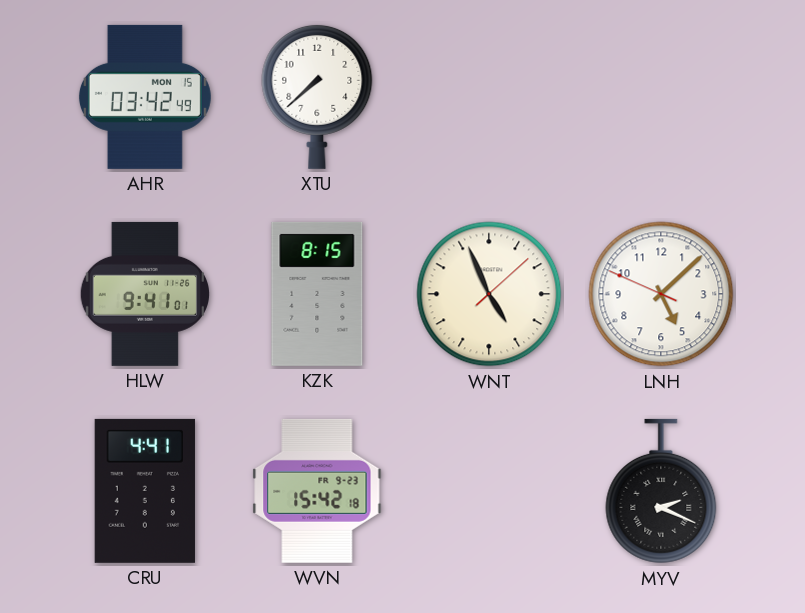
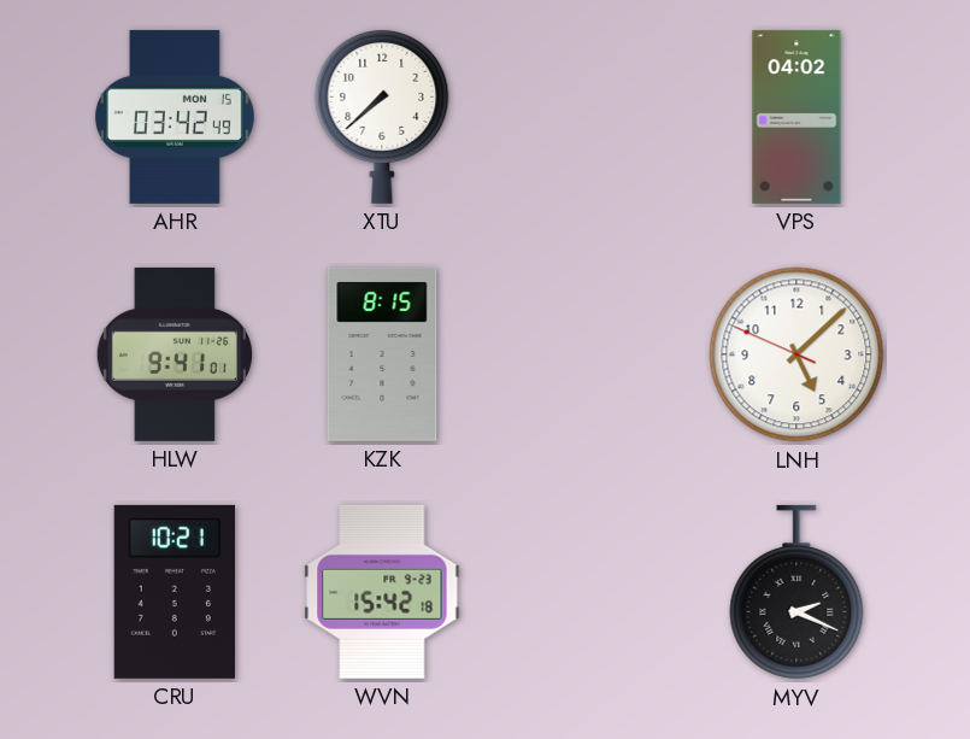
VPS: none -> 04:02 (796, 117)
WNT: 4:56 -> none (489, 294)
CRU: 4:41 -> 10:21 (175, 592)
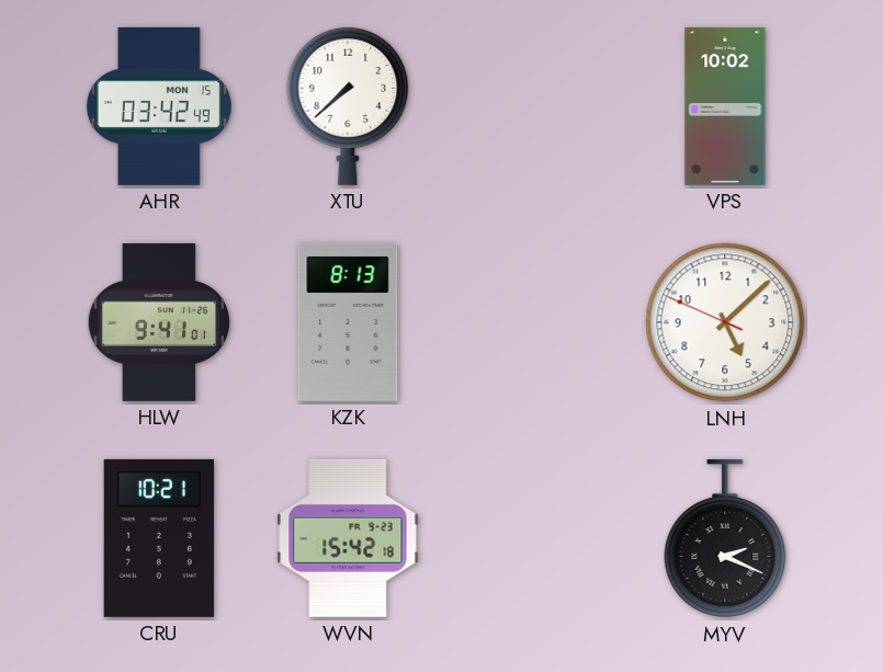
VPS: 04:02 -> 10:02 (725, 106)
KZK: 8:15 -> 8:13 (348, 322)
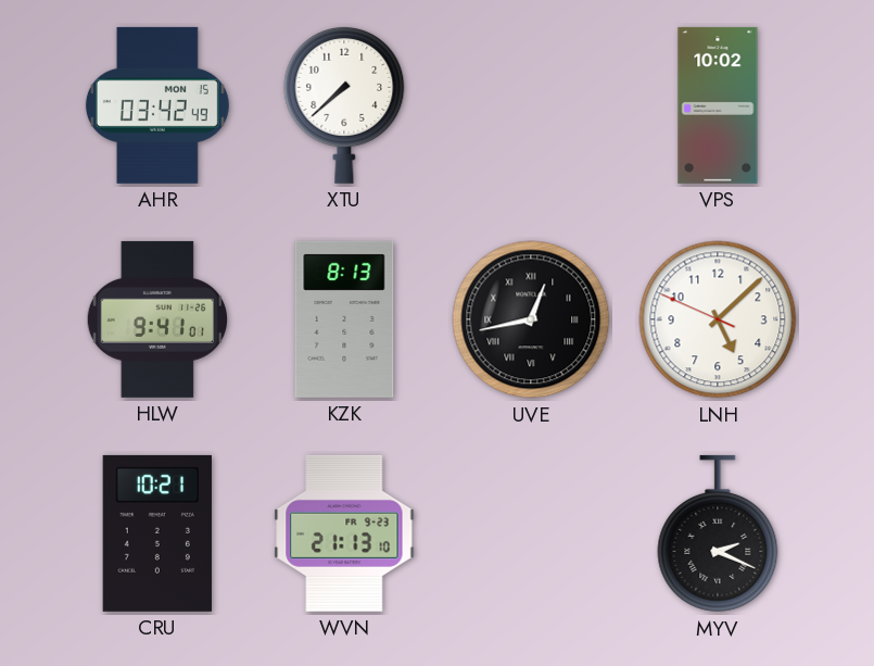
UVE: none -> 12:43 (531, 319)
WVN: 15:42 -> 21:13 (344, 533)
